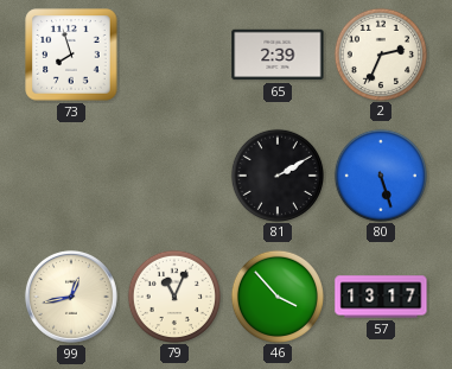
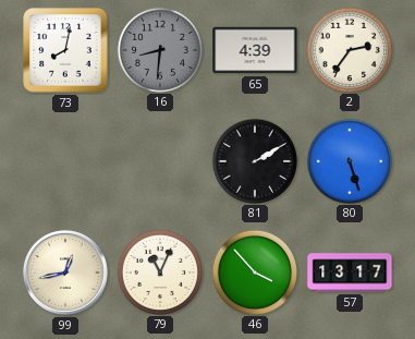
73: 7:57 -> 8:02 (65, 50)
16: none -> 8:31 (159, 49)
65: 2:39 -> 4:39 (255, 50)
2: 2:34 -> 2:36 (349, 49)
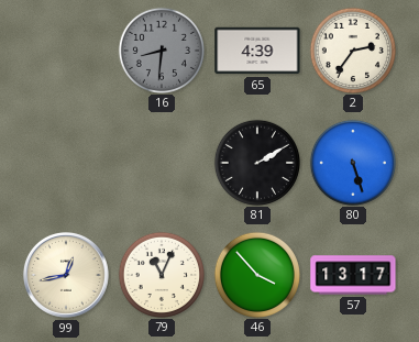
73: 8:02 -> none (65, 50)
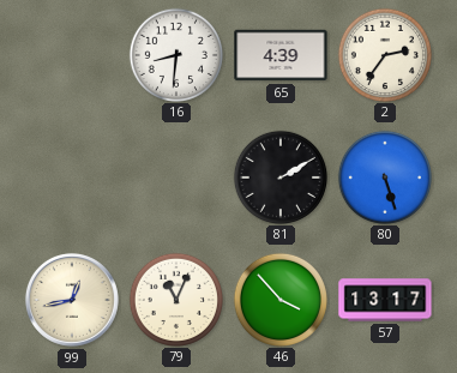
16 dial: grey -> white (175, 54)
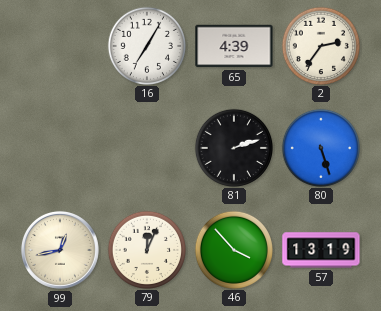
16: 8:31 -> 7:05 (146, 45)
81: 2:10 -> 2:12 (233, 147)
79: 11:04 -> 12:04 (146, 249)
57: 13:17 -> 13:19 (321, 250)
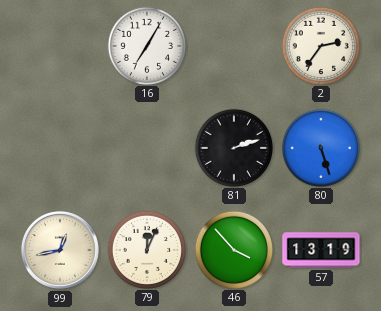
65: 4:39 -> none (234, 46)
